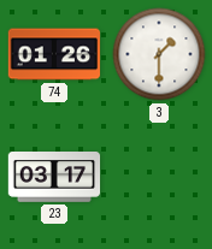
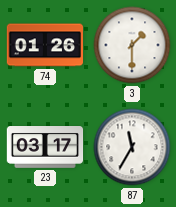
87: none -> 11:35 (132, 147)
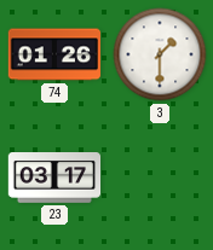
87: 11:35 -> none (132, 147)
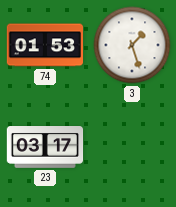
74: 01:26 -> 01:53 (45, 45)
3: 1:30 -> 1:27 (132, 45)
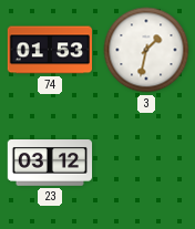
3: 1:27 -> 1:32 (146, 50)
23: 03:17 -> 03:12 (50, 164)
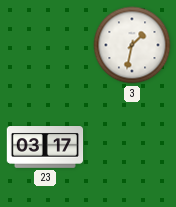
74: 01:53 -> none (50, 50)
23: 03:12 -> 03:17 (45, 148)
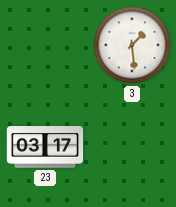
3: 1:32 -> 1:29 (132, 45)
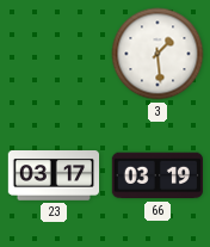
66: none -> 03:19 (156, 175)
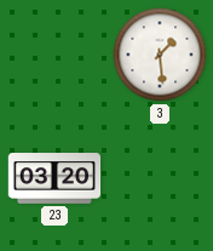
23: 03:17 -> 03:20 (54, 179)
66: 03:19 -> none (156, 175)
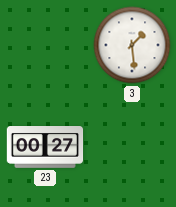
23: 03:20 -> 00:27 (45, 148)
